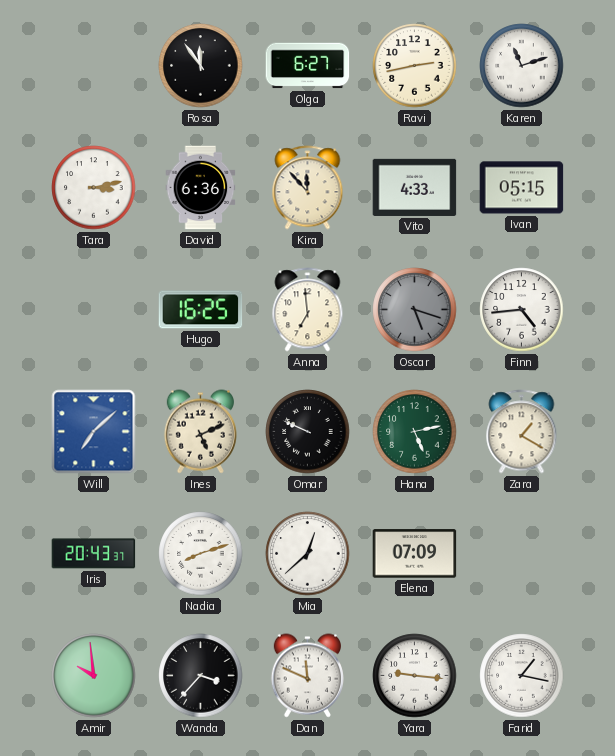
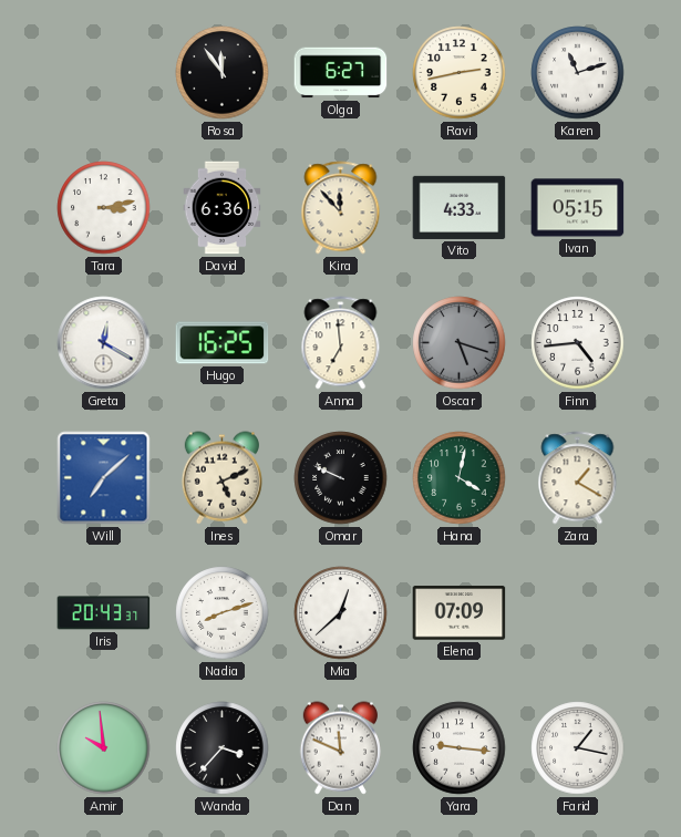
Greta: none -> 12:20 (104, 343)
Hana: 5:13 -> 4:02 (460, 478)
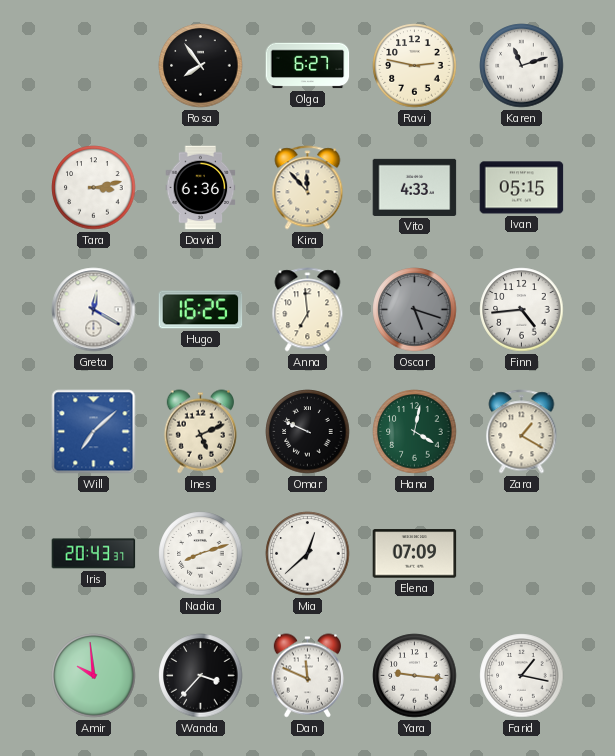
Rosa: 11:54 -> 7:54 (201, 66)
Ravi: 2:43 -> 2:47 (415, 66)
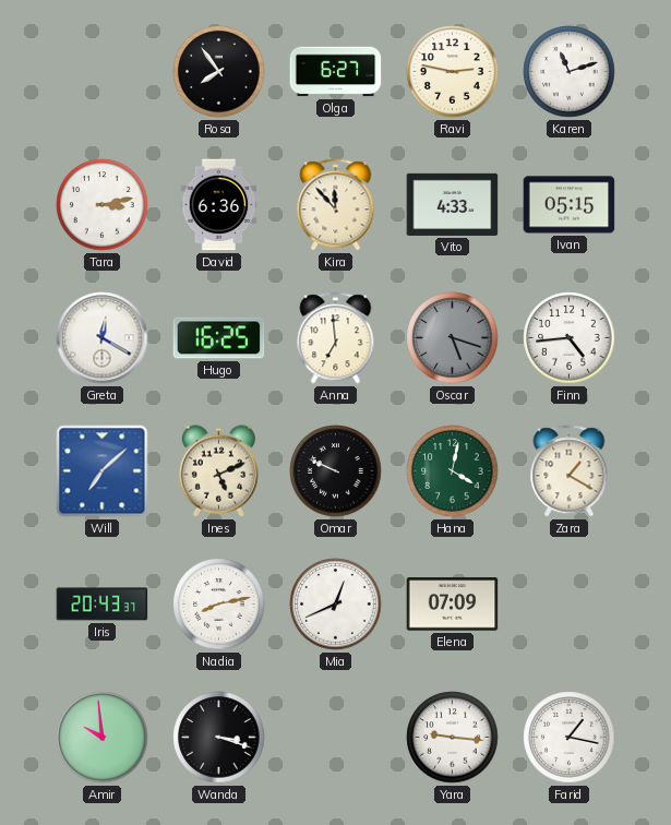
Nadia: 8:12 -> 8:13 (219, 605)
Mia: 12:38 -> 12:41 (336, 605)
Wanda: 3:37 -> 3:18 (219, 738)
Dan: 11:49 -> none (307, 676)
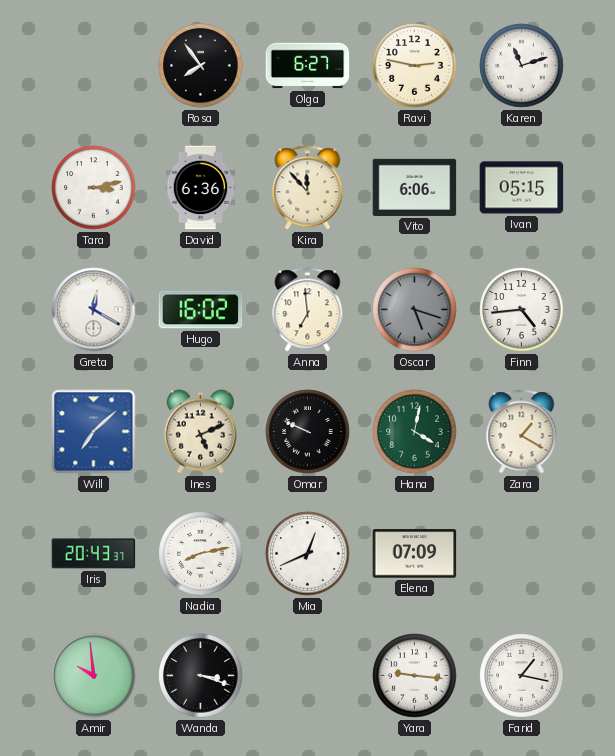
Vito: 4:33 -> 6:06 (415, 187)
Hugo: 16:25 -> 16:02 (201, 310)
